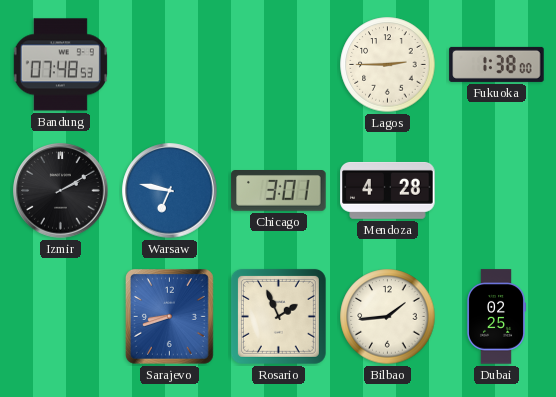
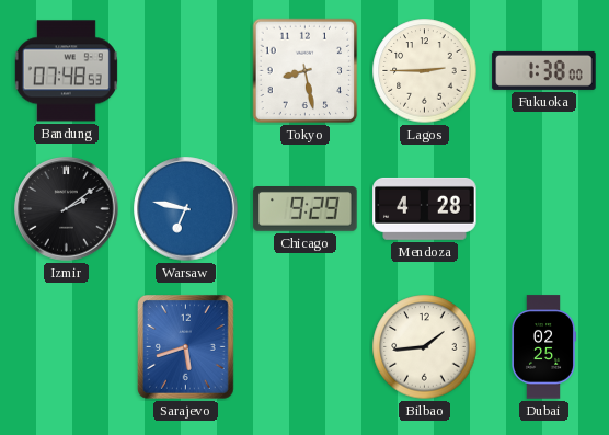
Tokyo: none -> 8:28 (306, 71)
Izmir: 2:10 -> 2:09 (67, 209)
Chicago: 3:01 -> 9:29 (306, 209)
Sarajevo: 8:42 -> 5:42 (185, 347)
Rosario: 1:56 -> none (278, 316)
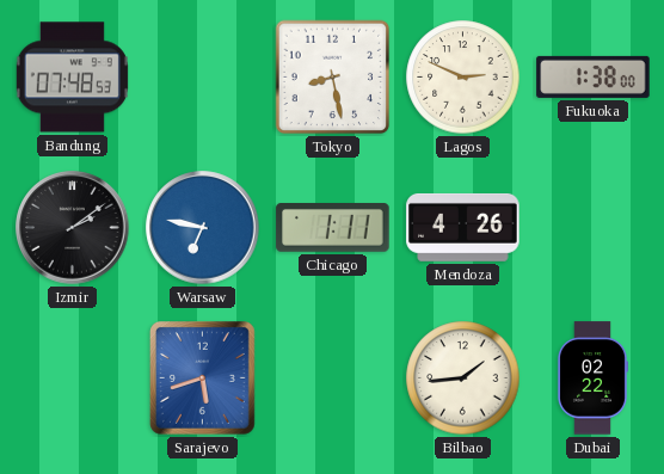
Lagos: 2:45 -> 2:49 (463, 78)
Chicago: 9:29 -> 1:11 (333, 228)
Mendoza: 4:28 -> 4:26 (463, 227)
Dubai: 02:25 -> 02:22 (591, 378)
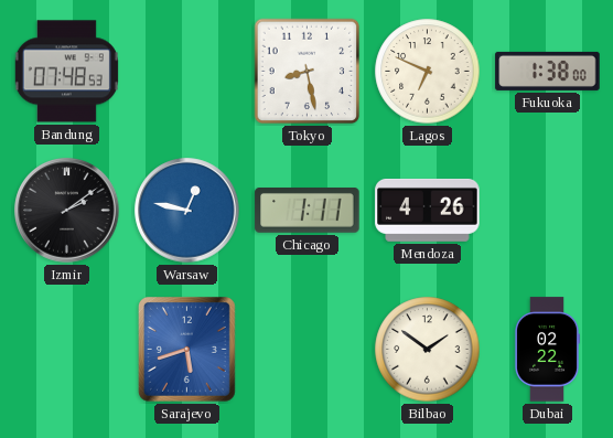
Lagos: 2:49 -> 6:49 (428, 72)
Warsaw: 6:47 -> 12:47 (187, 211)
Bilbao: 1:44 -> 1:51 (428, 350)
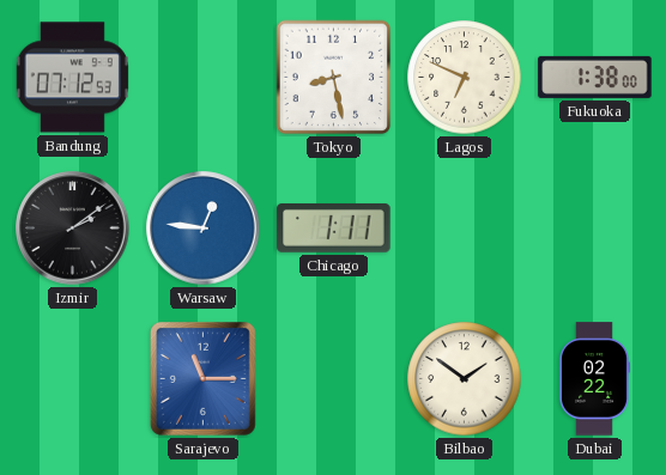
Bandung: 07:48 -> 07:12 (72, 78)
Warsaw: 12:47 -> 12:46 (204, 229)
Mendoza: 4:26 -> none (428, 210)
Sarajevo: 5:42 -> 11:15 (202, 379)
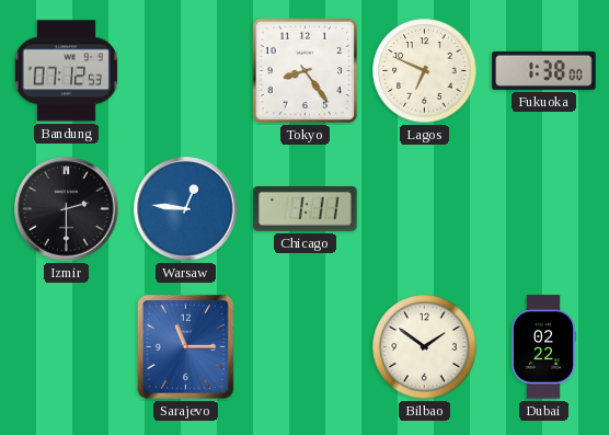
Tokyo: 8:28 -> 8:24 (306, 71)
Izmir: 2:09 -> 2:30 (67, 209)
